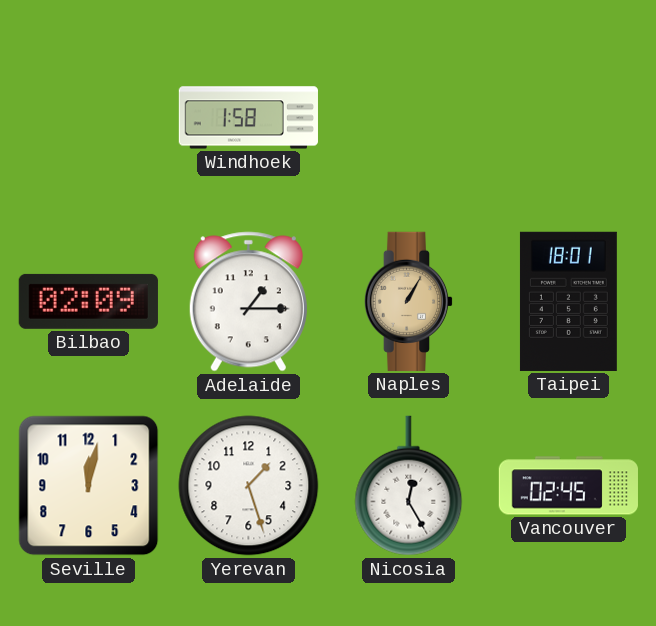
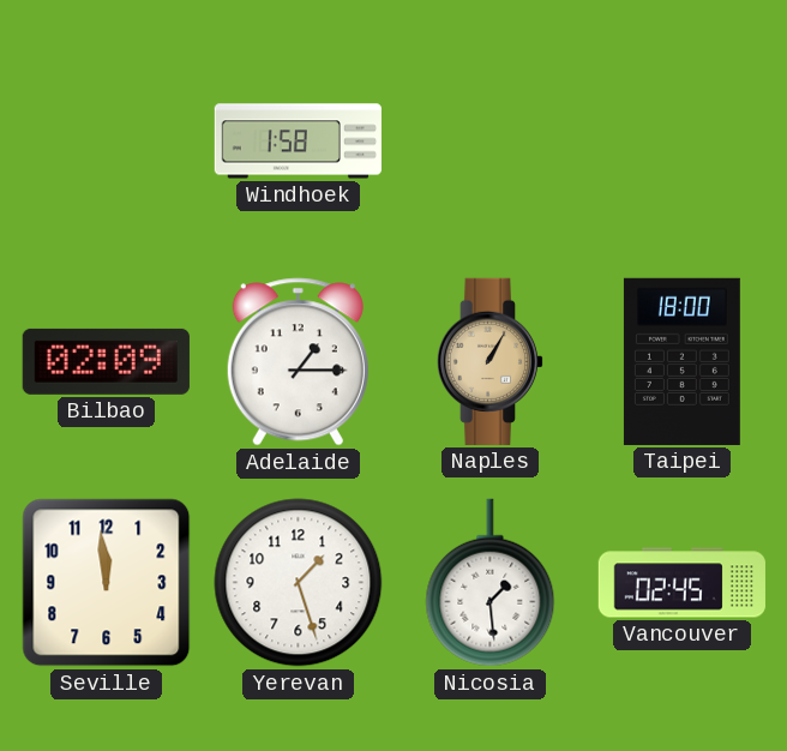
Taipei: 18:01 -> 18:00 (681, 361)
Seville: 12:02 -> 11:59 (107, 583)
Nicosia: 12:25 -> 1:29 (491, 583)
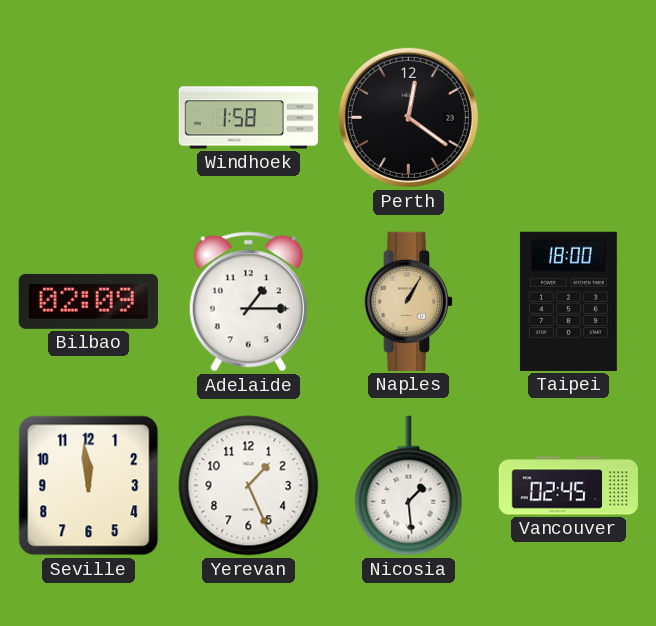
Perth: none -> 12:21 (408, 117)
Yerevan: 1:27 -> 1:26 (249, 486)
